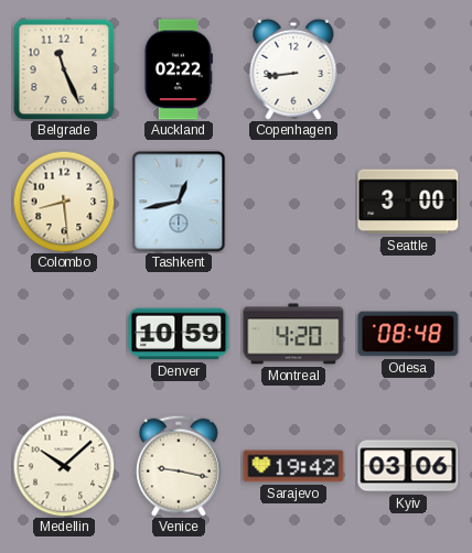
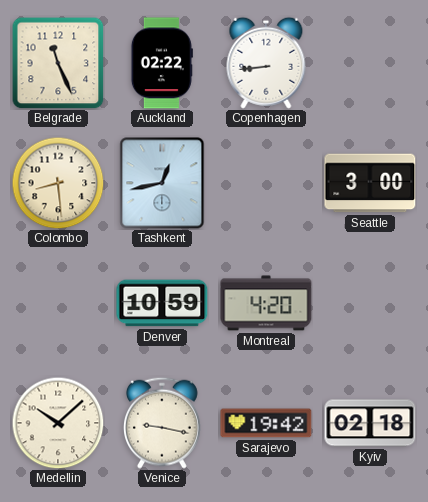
Odesa: 08:48 -> none (408, 334)
Kyiv: 03:06 -> 02:18 (370, 423)
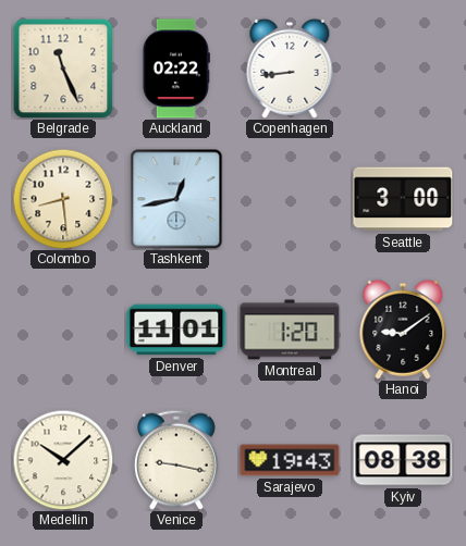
Denver: 10:59 -> 11:01 (176, 330)
Montreal: 4:20 -> 1:20 (290, 330)
Hanoi: none -> 9:09 (403, 330)
Sarajevo: 19:42 -> 19:43 (290, 460)
Kyiv: 02:18 -> 08:38 (403, 460)
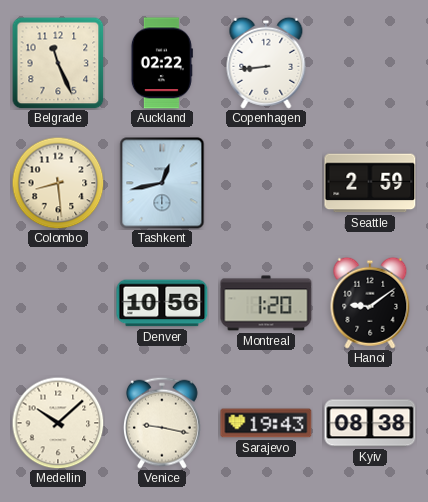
Seattle: 3:00 -> 2:59 (370, 183)
Denver: 11:01 -> 10:56 (162, 303)
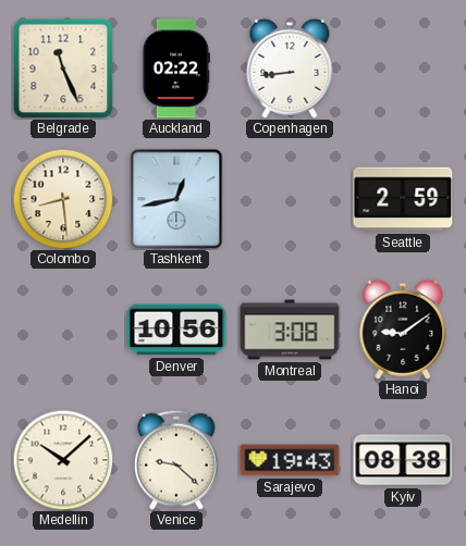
Montreal: 1:20 -> 3:08 (290, 330)
Venice: 9:17 -> 9:22 (177, 460)
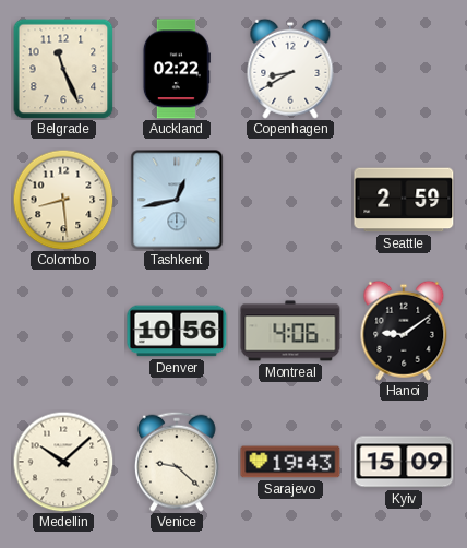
Copenhagen: 8:44 -> 8:40 (290, 69)
Montreal: 3:08 -> 4:06 (290, 331)
Kyiv: 08:38 -> 15:09 (404, 462)
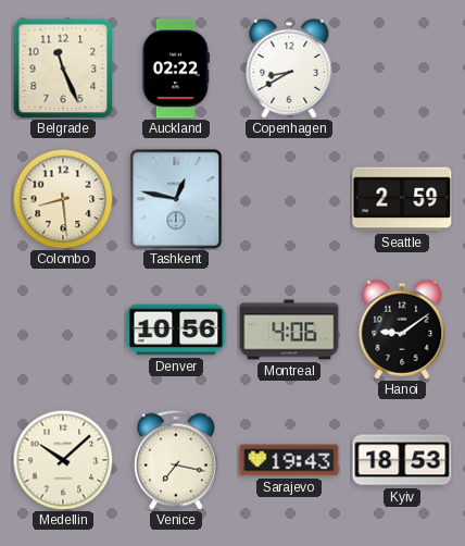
Tashkent: 12:43 -> 12:47 (176, 199)
Venice: 9:22 -> 7:17 (177, 460)
Kyiv: 15:09 -> 18:53 (402, 460)
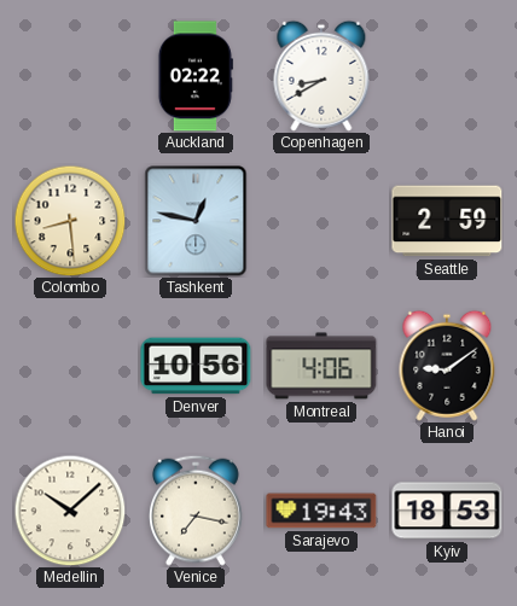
Belgrade: 11:26 -> none (63, 69)
